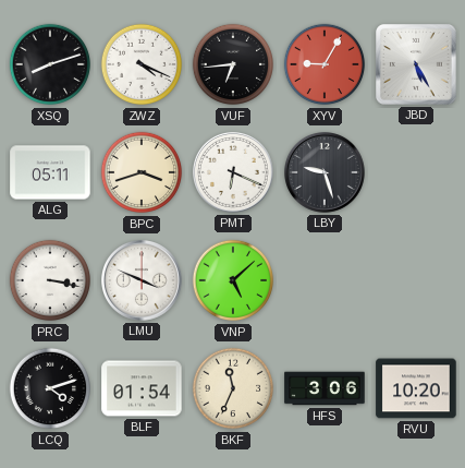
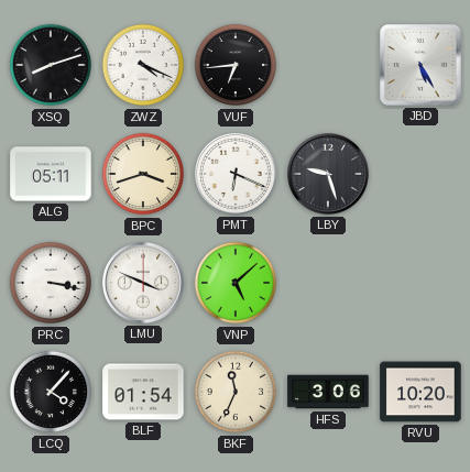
XYV: 9:05 -> none (325, 64)
LCQ: 4:12 -> 4:07 (51, 392)
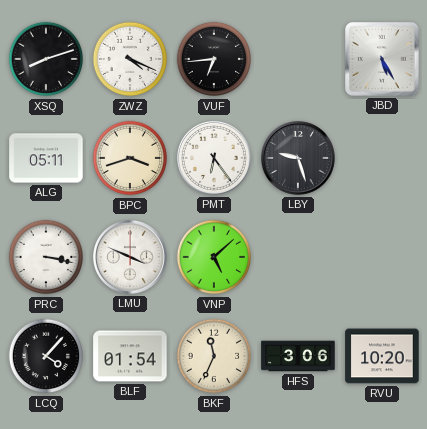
PMT: 6:19 -> 6:24 (215, 159)
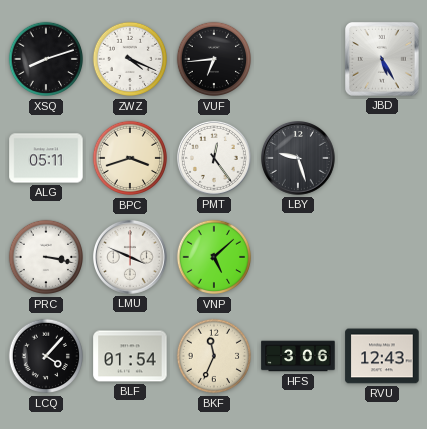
PMT: 6:24 -> 12:24 (215, 159)
RVU: 10:20 -> 12:43 (382, 356)
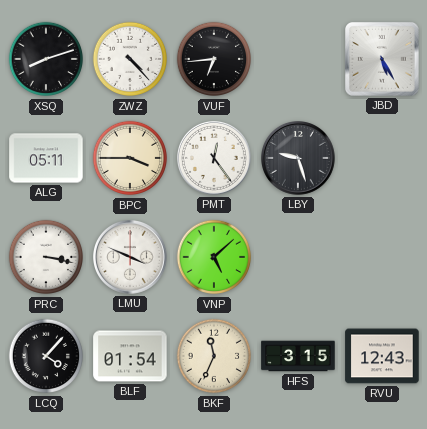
ZWZ: 4:19 -> 4:23 (130, 59)
BPC: 3:42 -> 3:45 (130, 158)
HFS: 3:06 -> 3:15 (298, 356)
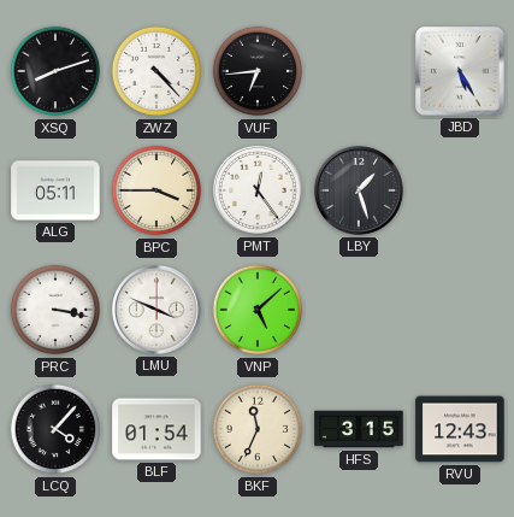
LBY: 9:27 -> 1:27 (360, 192)
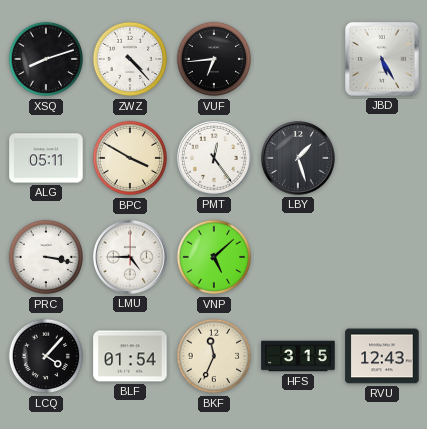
BPC: 3:45 -> 3:50 (130, 158)
LMU: 3:49 -> 4:45 (131, 258)
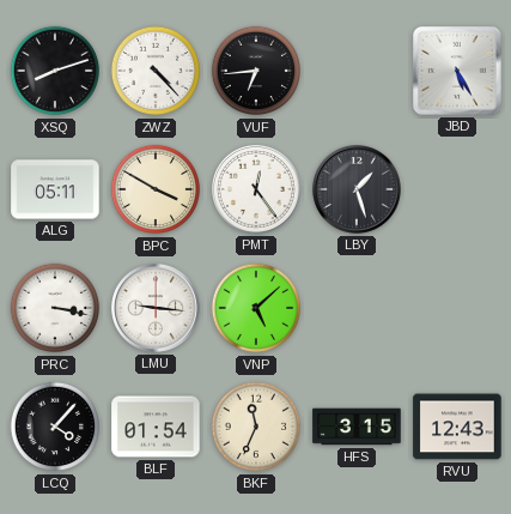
LMU: 4:45 -> 9:16 (157, 309)
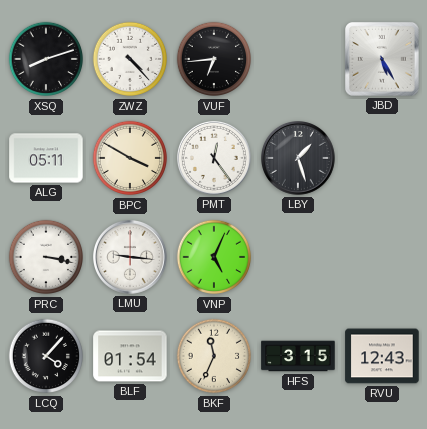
VNP: 5:08 -> 5:04 (214, 257)
